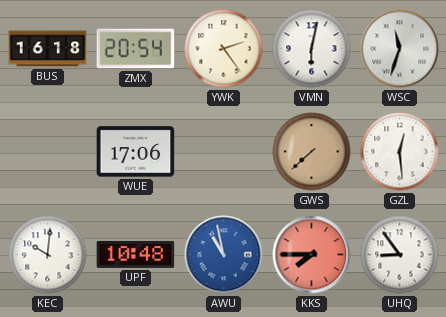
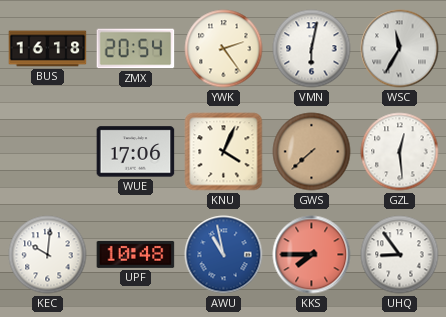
WSC: 11:33 -> 11:35 (400, 49)
KNU: none -> 4:04 (224, 152)
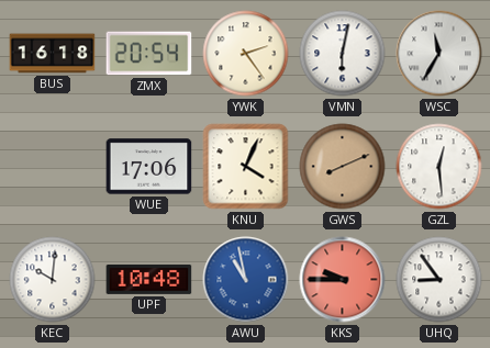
GWS: 7:38 -> 8:11 (343, 167)
KKS: 7:45 -> 9:45 (343, 280)
